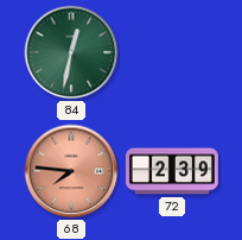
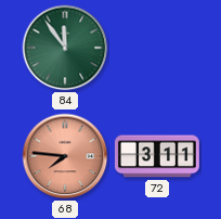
84: 12:32 -> 11:54 (65, 48)
72: 2:39 -> 3:11 (157, 156)
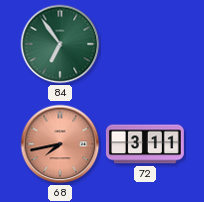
84: 11:54 -> 6:54 (60, 44)
68: 7:46 -> 7:43 (60, 144)
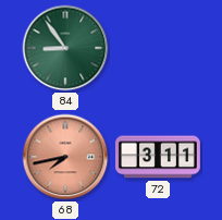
84: 6:54 -> 8:54 (65, 48)
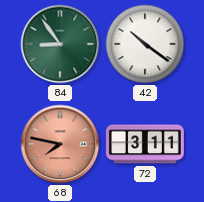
42: none -> 10:21 (145, 44)
68: 7:43 -> 7:47 (60, 144)
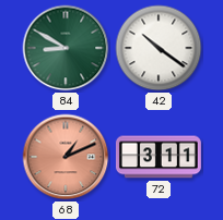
84: 8:54 -> 8:50 (66, 48)
68: 7:47 -> 1:11 (66, 157)
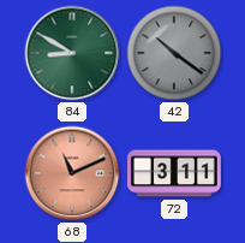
42 dial: white -> grey (174, 53)
68: 1:11 -> 11:11 (72, 173)
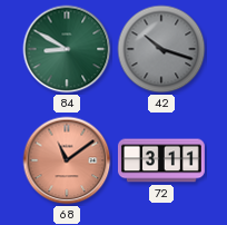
42: 10:21 -> 10:18 (161, 49)
68: 11:11 -> 11:09 (67, 160)
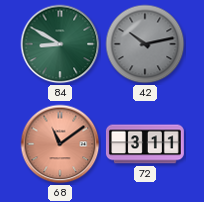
42: 10:18 -> 10:13 (145, 44)
